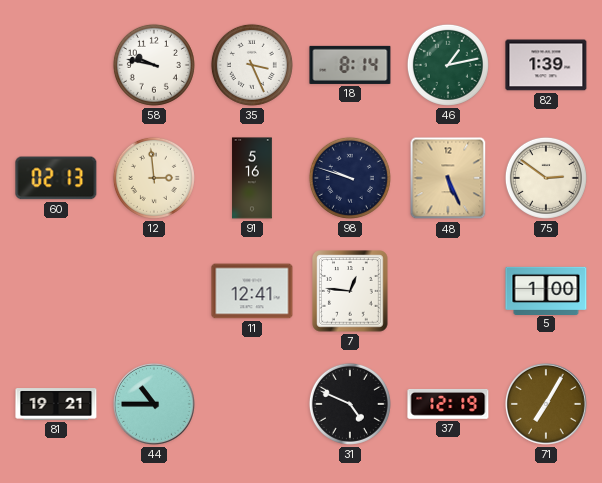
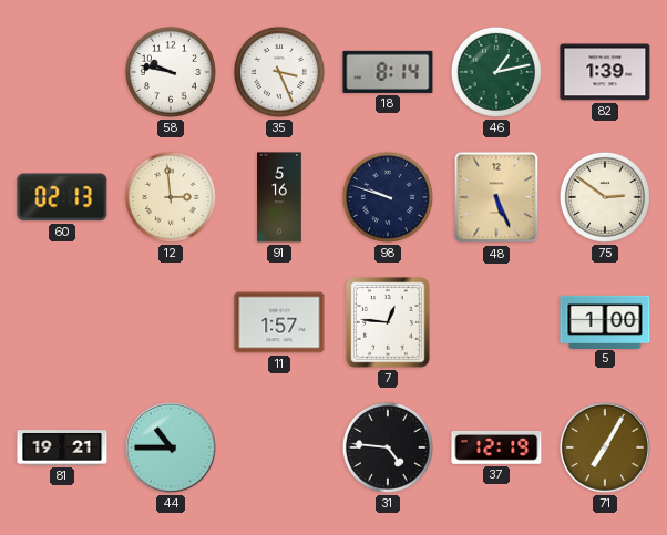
11: 12:41 -> 1:57 (279, 322)
31: 4:49 -> 4:46 (388, 447)
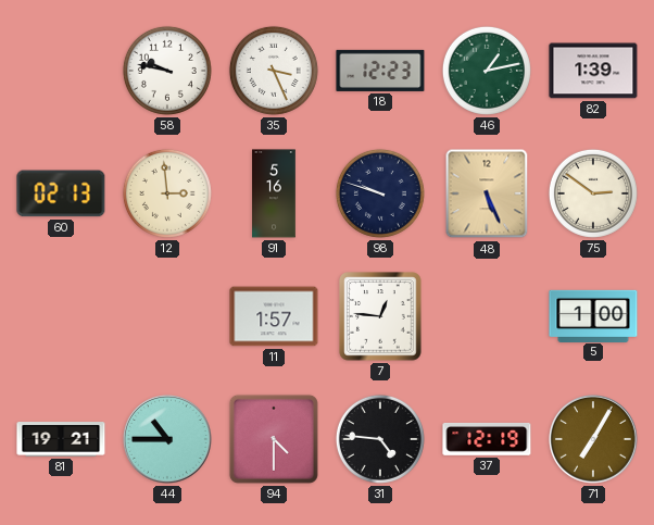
18: 8:14 -> 12:23 (380, 71)
94: none -> 4:30 (274, 439)
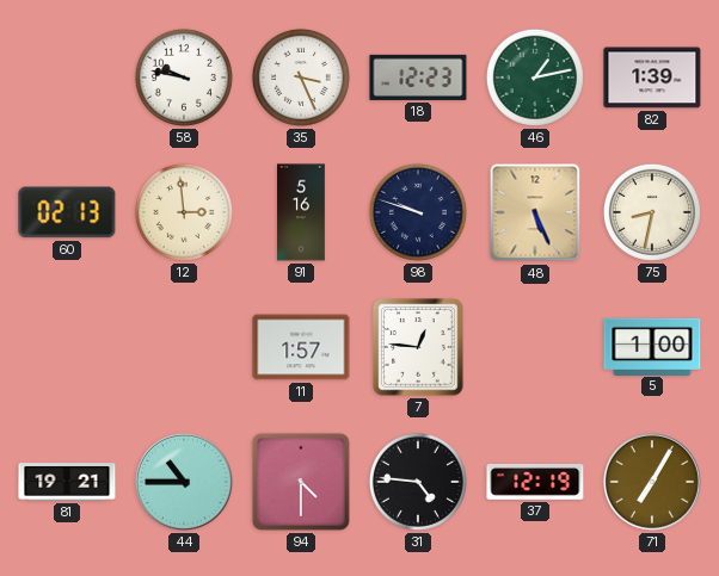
75: 2:51 -> 8:32 (652, 212)
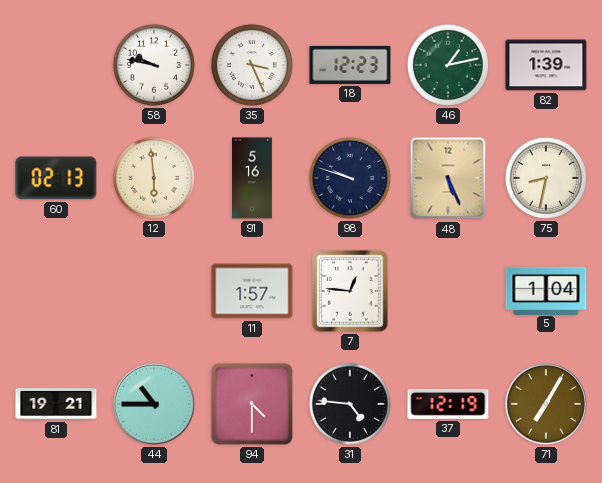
12: 2:59 -> 5:59 (154, 178)
5: 1:00 -> 1:04 (546, 290)
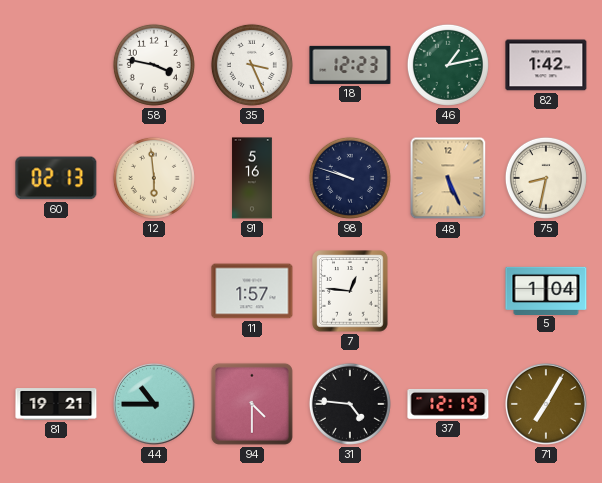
58: 9:47 -> 3:47 (154, 65)
82: 1:39 -> 1:42 (546, 65)
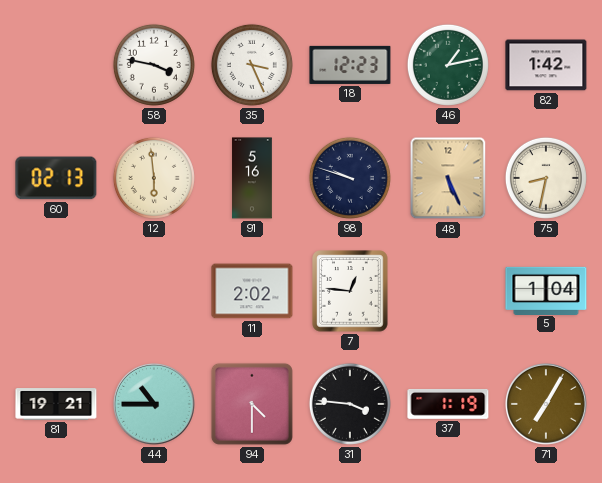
11: 1:57 -> 2:02 (252, 291)
31: 4:46 -> 3:46 (350, 404)
37: 12:19 -> 1:19 (448, 404)
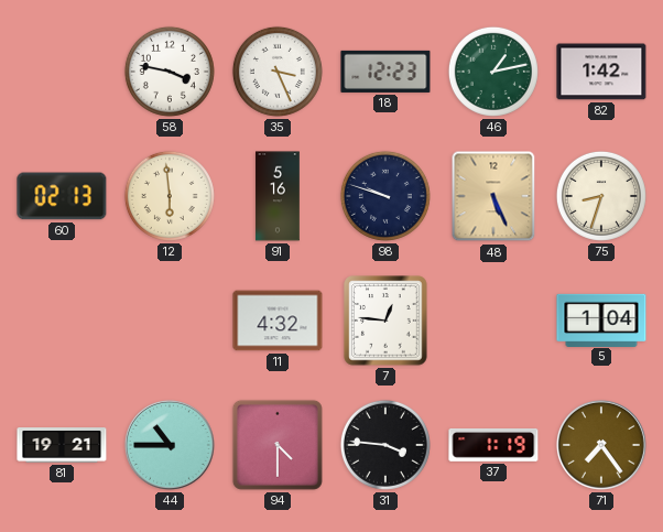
75: 8:32 -> 8:33 (601, 196)
11: 2:02 -> 4:32 (278, 321)
71: 7:05 -> 7:24 (602, 446)
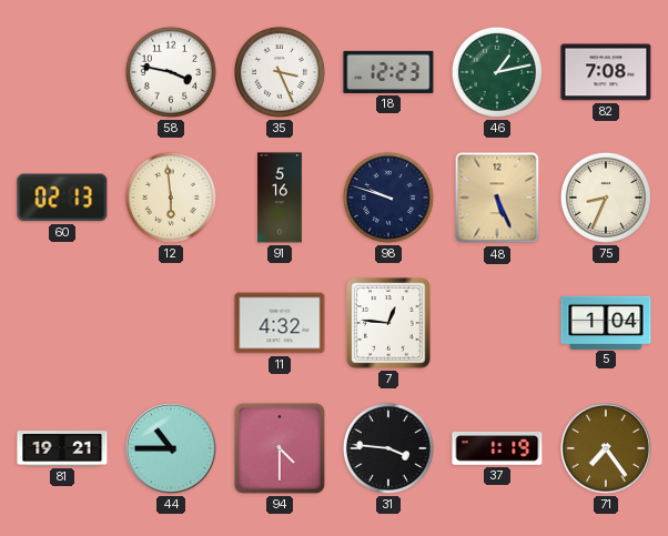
82: 1:42 -> 7:08 (606, 72)
75: 8:33 -> 8:34 (606, 198)
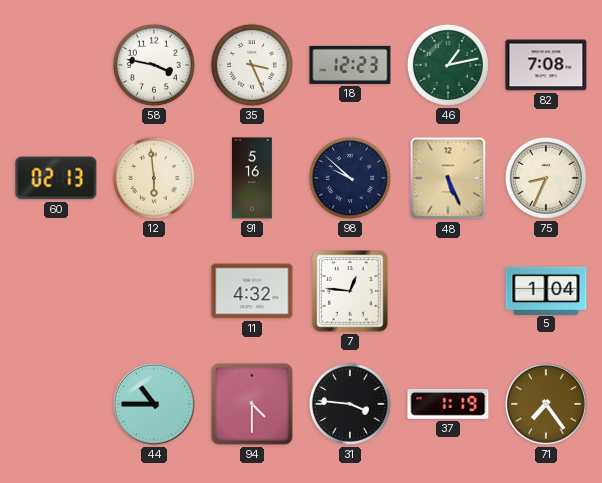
98: 9:48 -> 9:52 (350, 178)
81: 19:21 -> none (62, 448)
